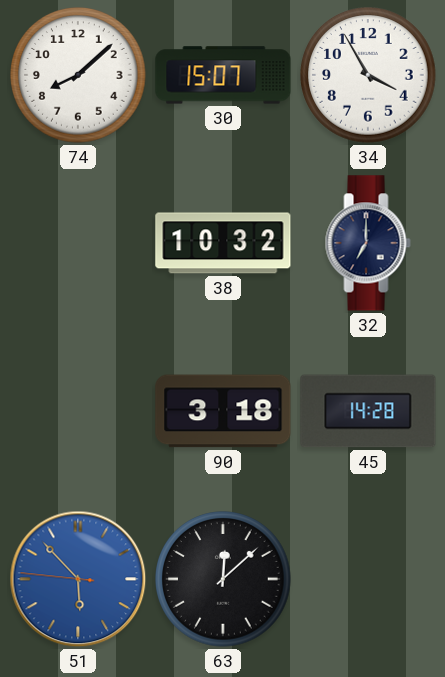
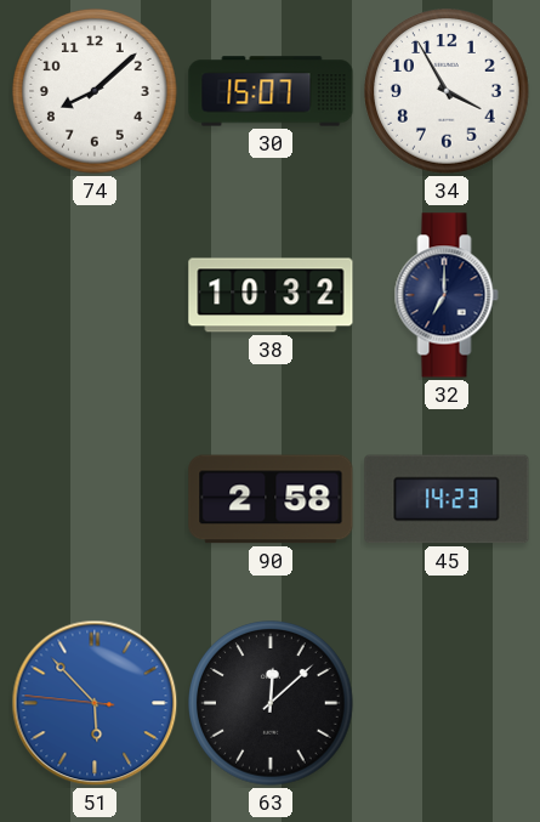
90: 3:18 -> 2:58 (271, 499)
45: 14:28 -> 14:23 (447, 499)
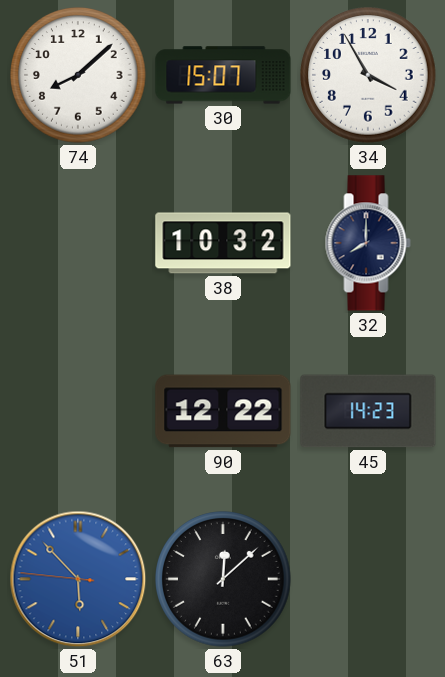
32: 7:00 -> 8:00 (368, 243)
90: 2:58 -> 12:22 (223, 411)
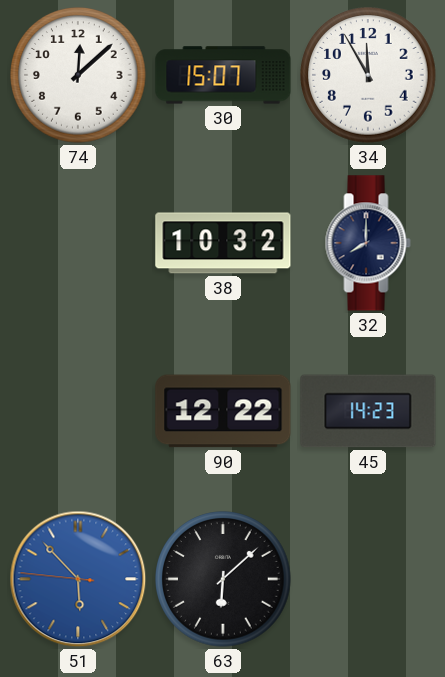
74: 8:08 -> 12:08 (78, 75)
34: 3:55 -> 11:55 (368, 75)
63: 12:08 -> 6:08 (223, 579)
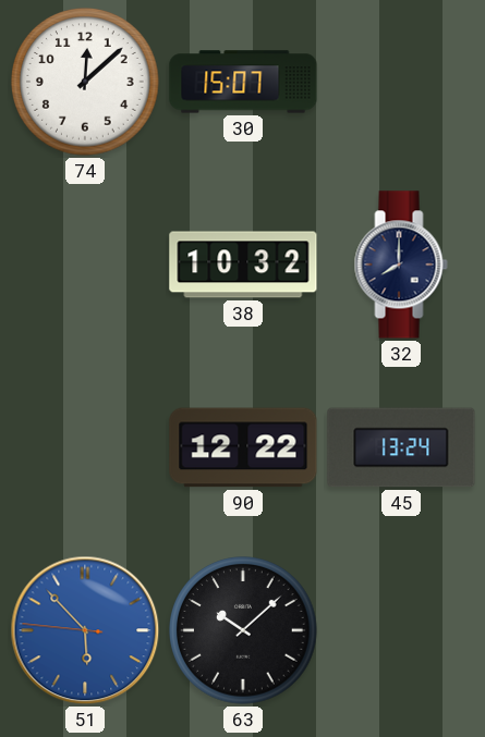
34: 11:55 -> none (368, 75)
45: 14:23 -> 13:24 (401, 447)
63: 6:08 -> 10:08 (243, 630)
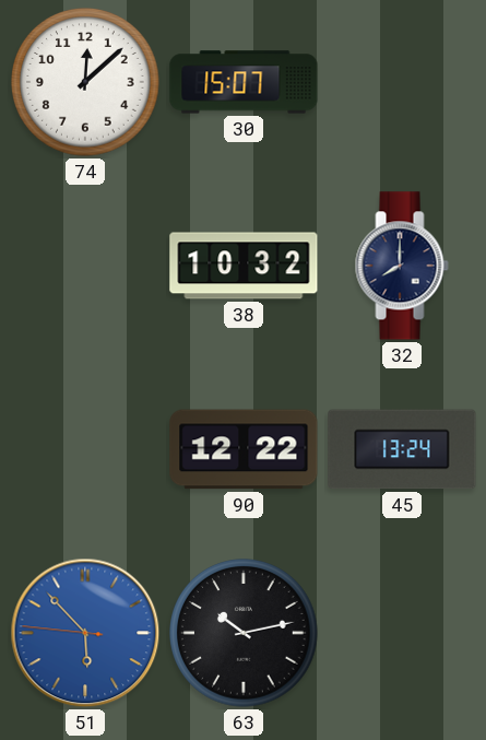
63: 10:08 -> 10:13 (244, 633)
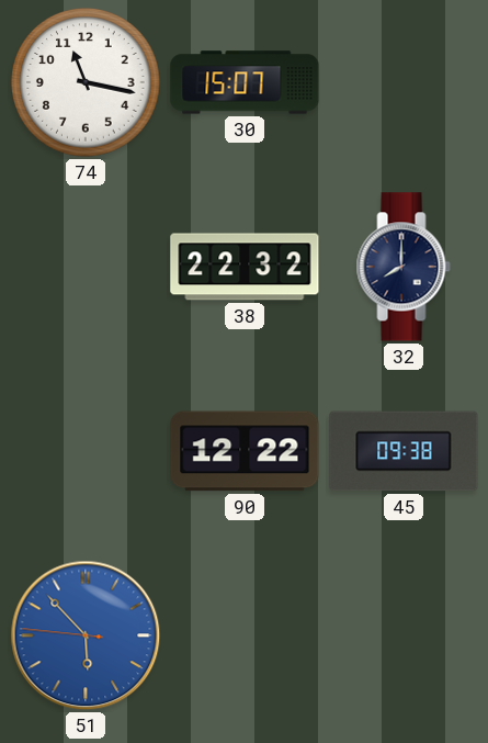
74: 12:08 -> 11:17 (86, 82)
38: 10:32 -> 22:32 (245, 267)
45: 13:24 -> 09:38 (404, 451)
63: 10:13 -> none (244, 633)
